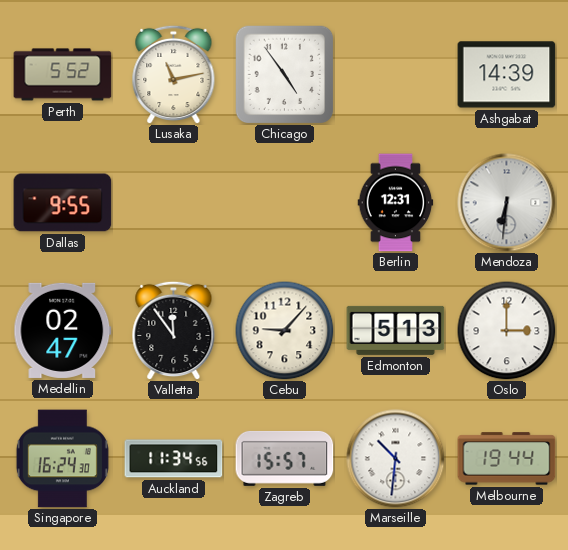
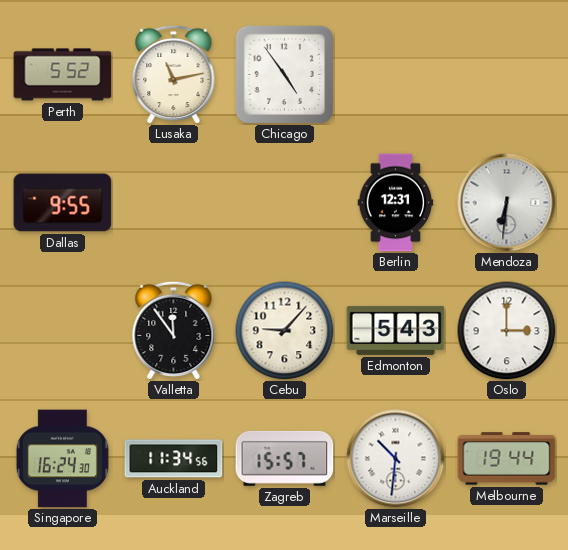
Ashgabat: 14:39 -> none (507, 75)
Medellin: 02:47 -> none (63, 330)
Edmonton: 5:13 -> 5:43 (396, 330)
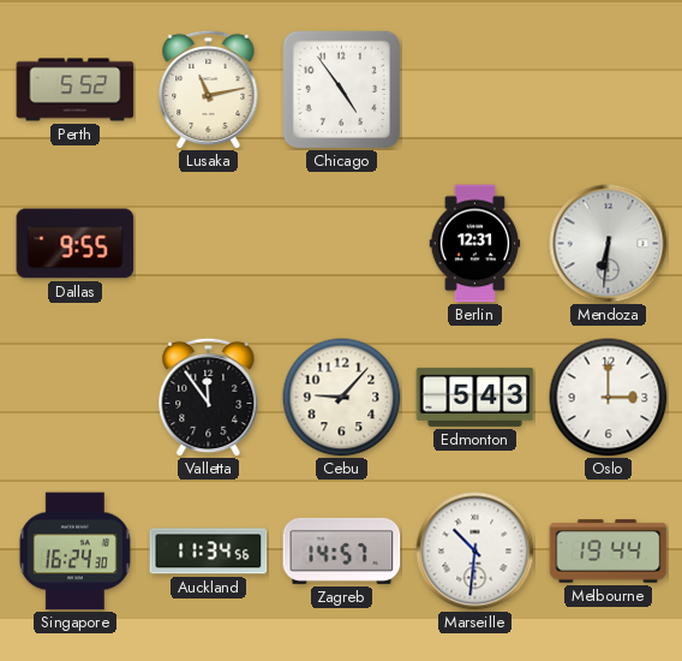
Zagreb: 15:57 -> 14:57 (342, 550)
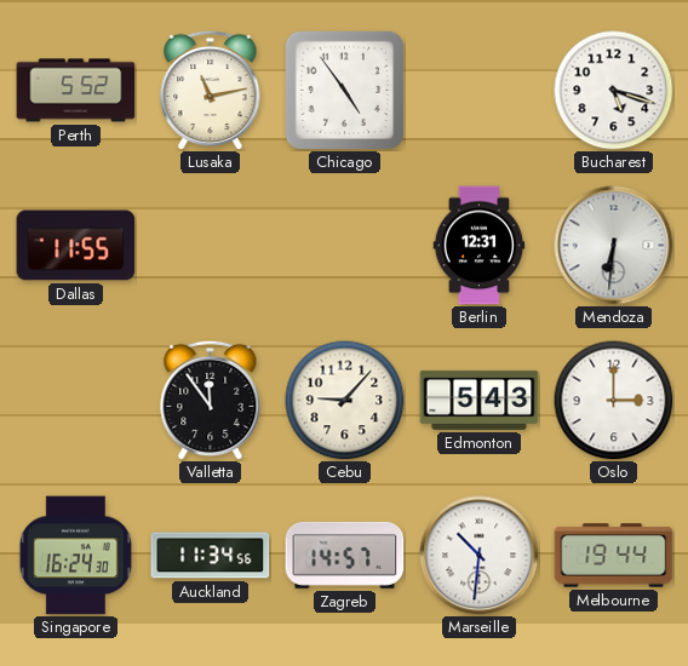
Bucharest: none -> 5:18 (614, 91)
Dallas: 9:55 -> 11:55 (76, 246)
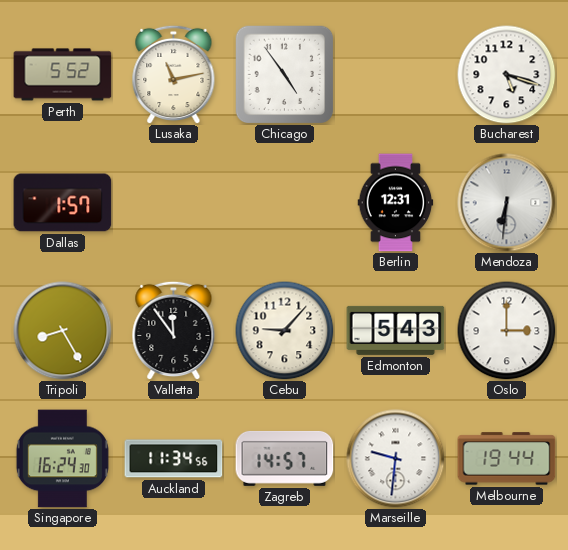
Dallas: 11:55 -> 1:57 (63, 203)
Tripoli: none -> 8:25 (63, 331)
Marseille: 10:31 -> 9:31 (396, 459)
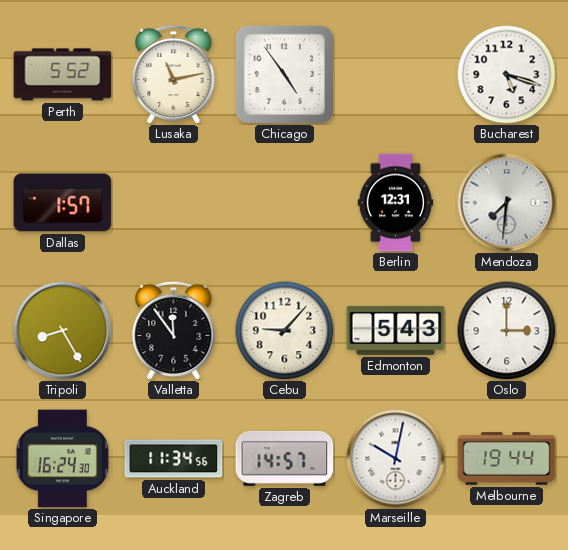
Mendoza: 6:31 -> 7:31 (507, 203)
Marseille: 9:31 -> 10:02 (396, 459)
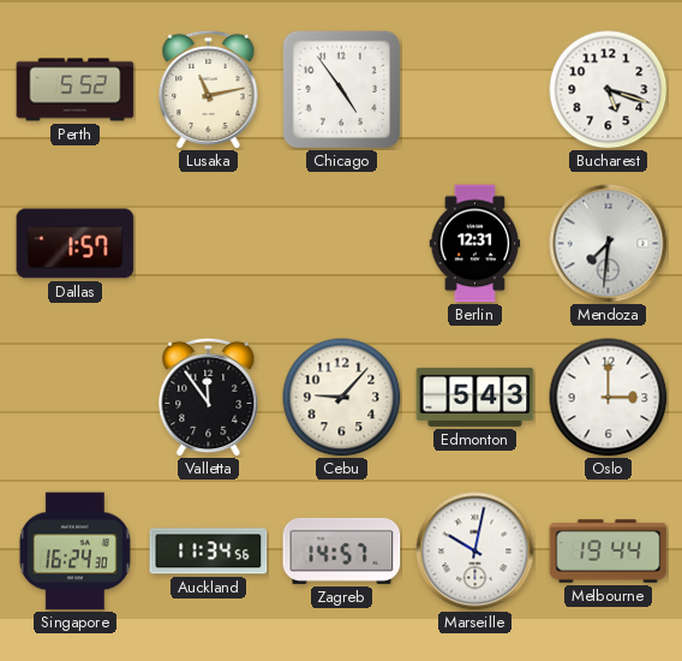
Tripoli: 8:25 -> none (63, 331)
